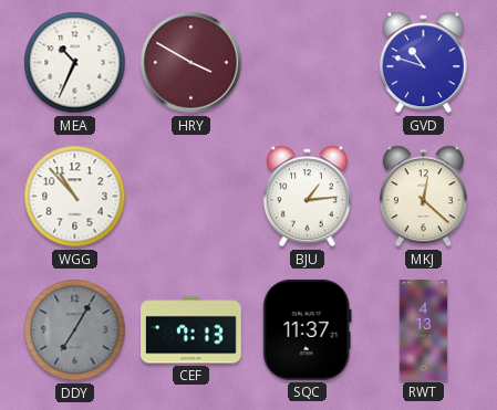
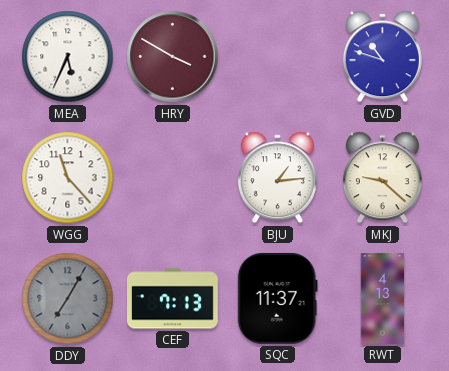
MEA: 10:34 -> 5:34 (68, 57)
WGG: 10:53 -> 11:23 (68, 178)
MKJ: 12:22 -> 9:22 (382, 178)
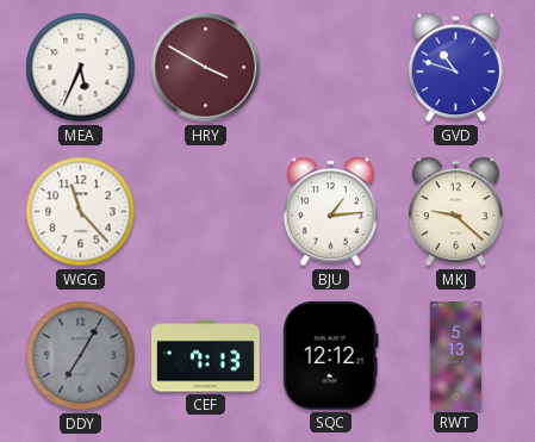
SQC: 11:37 -> 12:12 (330, 355)
RWT: 4:13 -> 5:13 (456, 356)
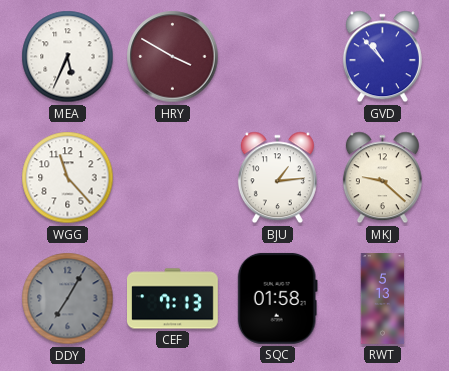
GVD: 10:48 -> 10:53 (382, 57)
SQC: 12:12 -> 01:58 (277, 298)
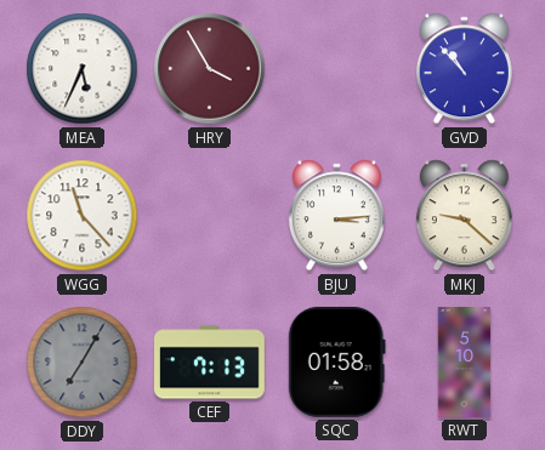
HRY: 3:50 -> 3:55 (210, 69)
BJU: 1:14 -> 3:14 (336, 216)
RWT: 5:13 -> 5:10 (465, 363)
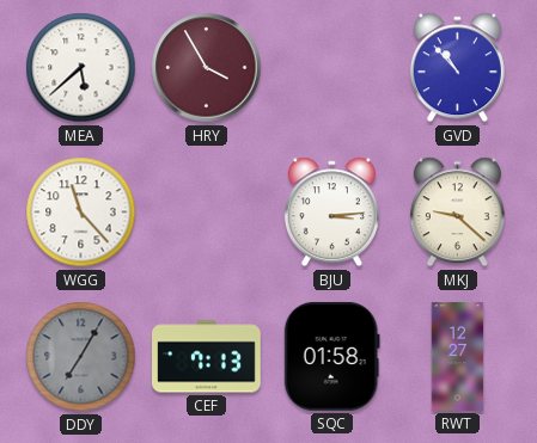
MEA: 5:34 -> 5:38 (81, 68)
RWT: 5:10 -> 12:27 (458, 357)
